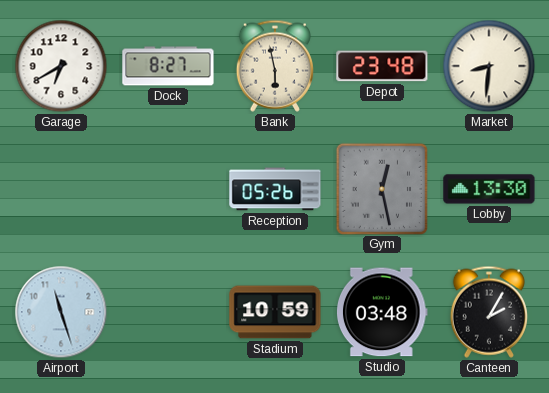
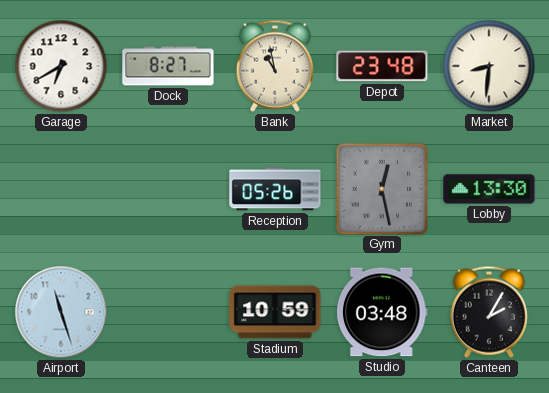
Bank: 5:58 -> 10:58 (275, 66)
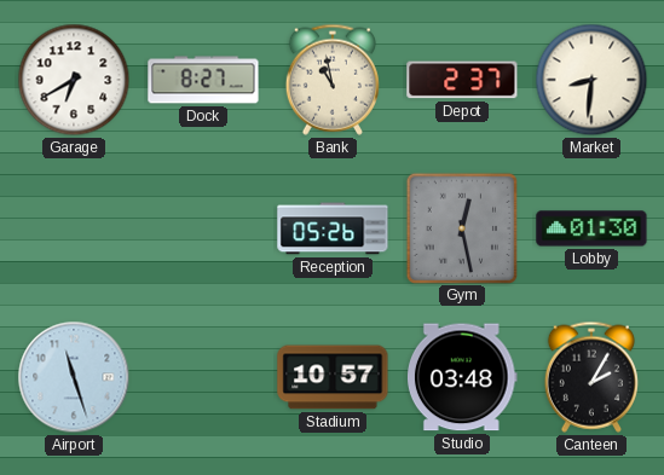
Depot: 23:48 -> 2:37 (462, 80)
Lobby: 13:30 -> 01:30 (591, 228)
Stadium: 10:59 -> 10:57 (333, 377)
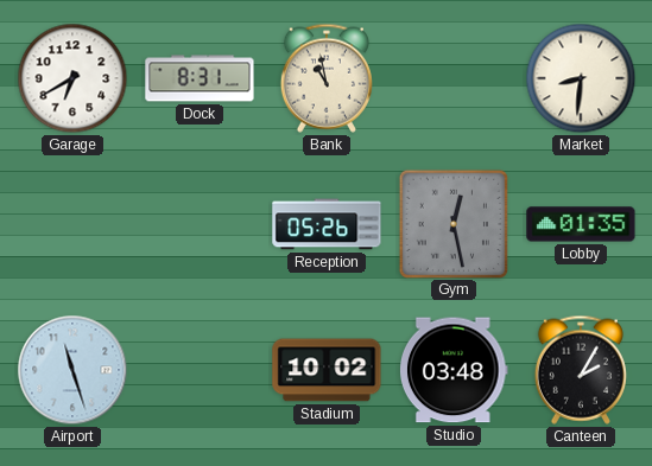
Dock: 8:27 -> 8:31 (200, 78)
Depot: 2:37 -> none (462, 80)
Lobby: 01:30 -> 01:35 (581, 224)
Stadium: 10:57 -> 10:02 (327, 370)
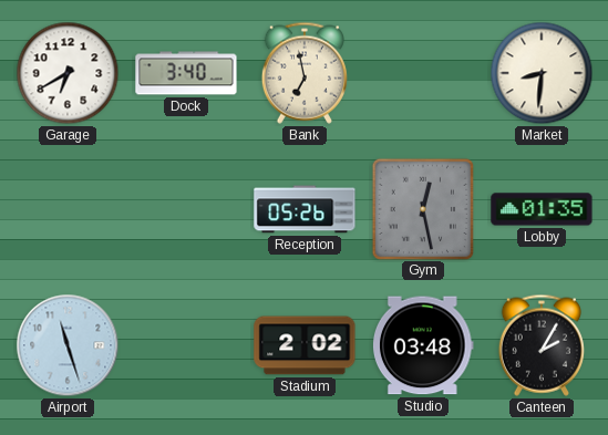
Dock: 8:31 -> 3:40 (186, 73)
Bank: 10:58 -> 6:58 (305, 73)
Stadium: 10:02 -> 2:02 (305, 345)
